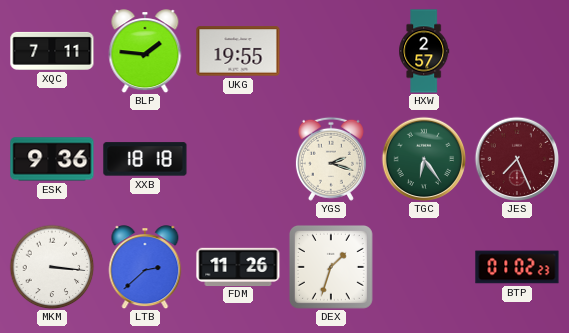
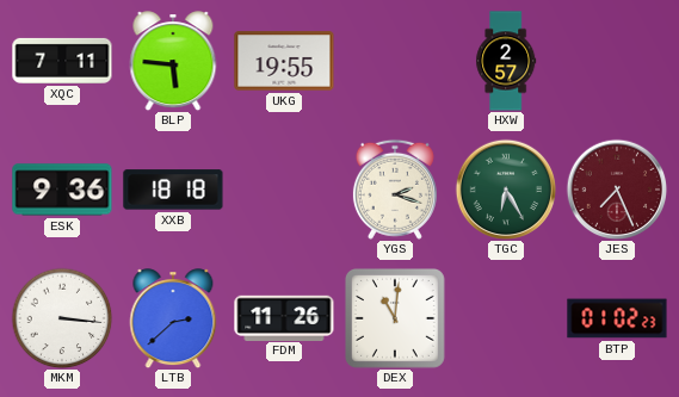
BLP: 1:46 -> 5:46 (173, 61)
TGC: 6:24 -> 6:25 (506, 190)
DEX: 1:33 -> 11:01 (395, 318)
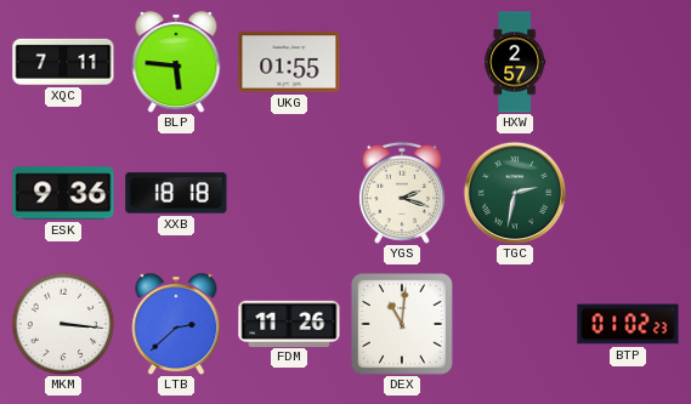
UKG: 19:55 -> 01:55 (289, 62)
TGC: 6:25 -> 2:32 (515, 193)
JES: 7:26 -> none (617, 190)
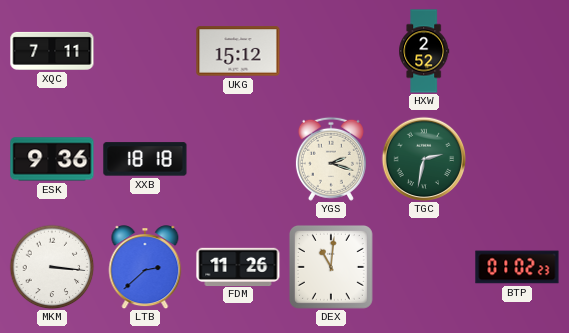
BLP: 5:46 -> none (176, 62)
UKG: 01:55 -> 15:12 (238, 51)
HXW: 2:57 -> 2:52 (424, 51)
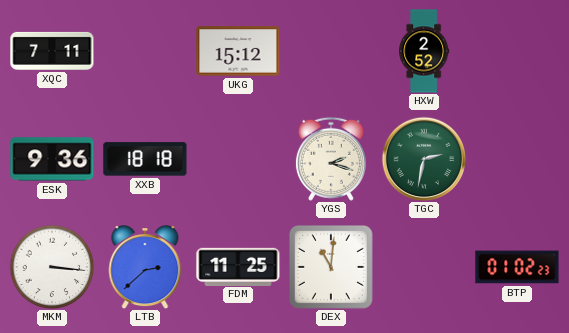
FDM: 11:26 -> 11:25 (238, 266)
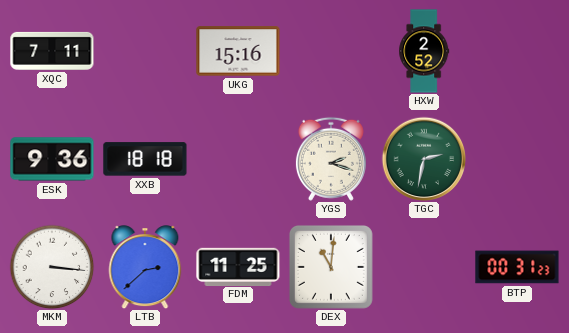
UKG: 15:12 -> 15:16 (238, 51)
BTP: 01:02 -> 00:31 (517, 267)
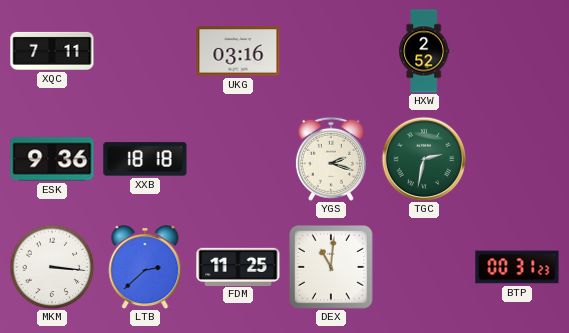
UKG: 15:16 -> 03:16 (238, 51)
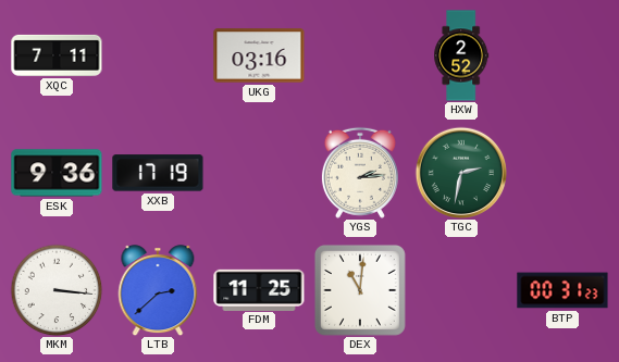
XXB: 18:18 -> 17:19 (158, 173)
YGS: 2:18 -> 2:14 (360, 173)
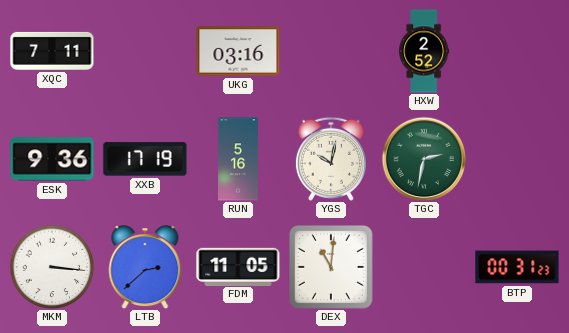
RUN: none -> 5:16 (239, 159)
YGS: 2:14 -> 10:02 (331, 159)
FDM: 11:25 -> 11:05 (238, 266)
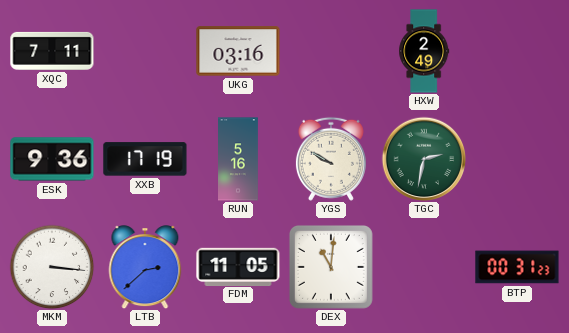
HXW: 2:52 -> 2:49 (424, 51)
YGS: 10:02 -> 9:50 (331, 159)
